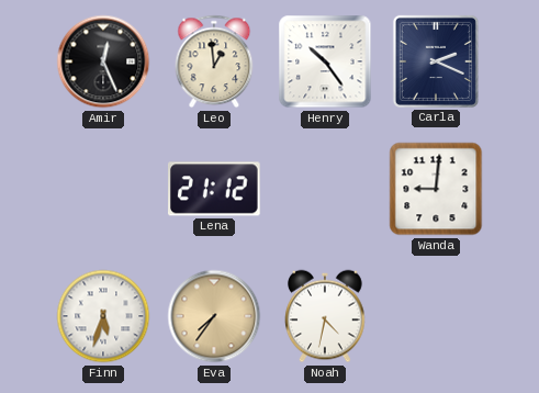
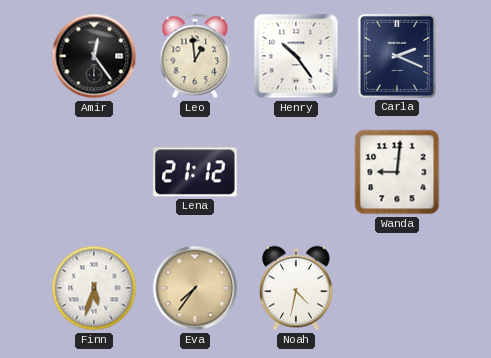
Amir: 12:26 -> 12:24 (94, 56)
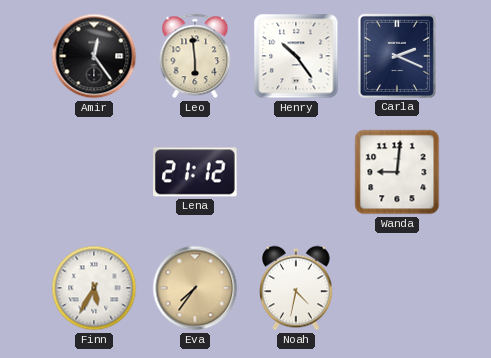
Leo: 12:59 -> 5:59 (195, 56)
Finn: 5:33 -> 5:35 (94, 288)
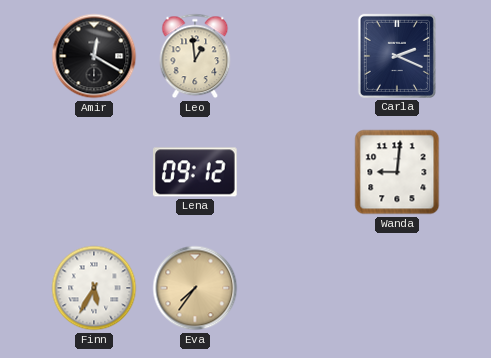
Amir: 12:24 -> 12:20 (94, 56)
Leo: 5:59 -> 12:59 (195, 56)
Henry: 10:24 -> none (296, 56)
Lena: 21:12 -> 09:12 (196, 172)
Noah: 4:32 -> none (296, 288)
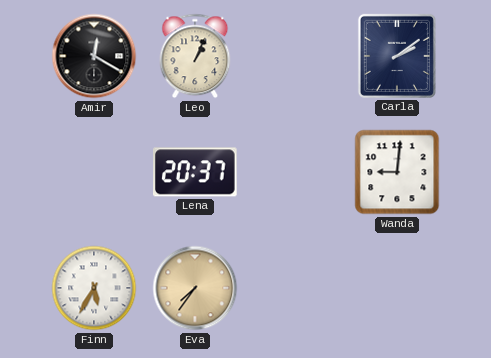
Leo: 12:59 -> 1:04 (195, 56)
Carla: 2:19 -> 2:09 (397, 56)
Lena: 09:12 -> 20:37 (196, 172)
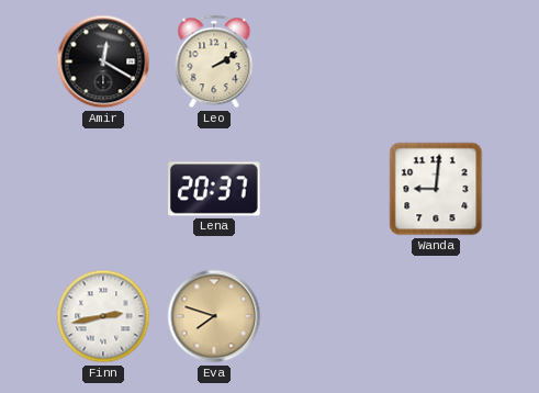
Leo: 1:04 -> 2:10 (214, 61)
Carla: 2:09 -> none (397, 56)
Finn: 5:35 -> 2:43 (103, 316)
Eva: 7:36 -> 7:48 (214, 316)
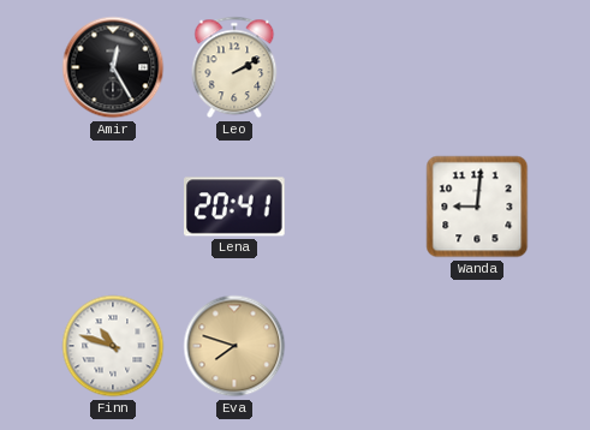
Amir: 12:20 -> 12:25 (113, 67)
Lena: 20:37 -> 20:41 (236, 207)
Finn: 2:43 -> 10:48 (113, 346)
